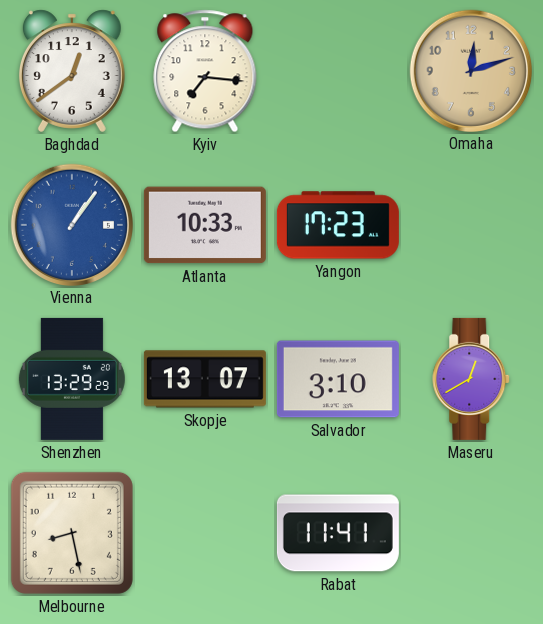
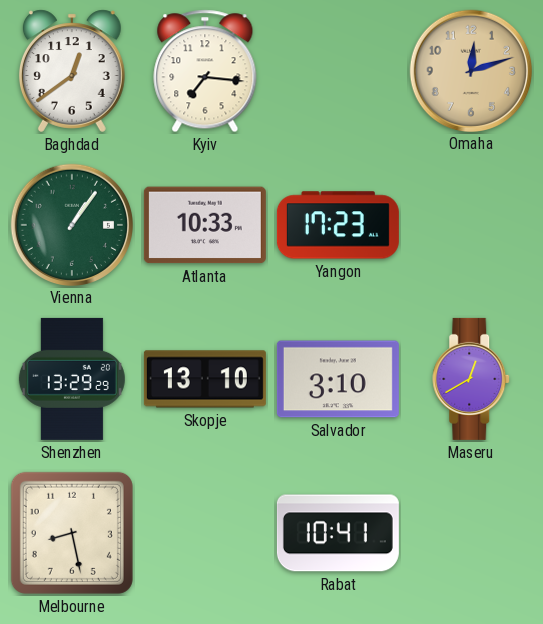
Vienna dial: blue -> green (71, 224)
Skopje: 13:07 -> 13:10 (205, 379)
Rabat: 11:41 -> 10:41 (338, 533)
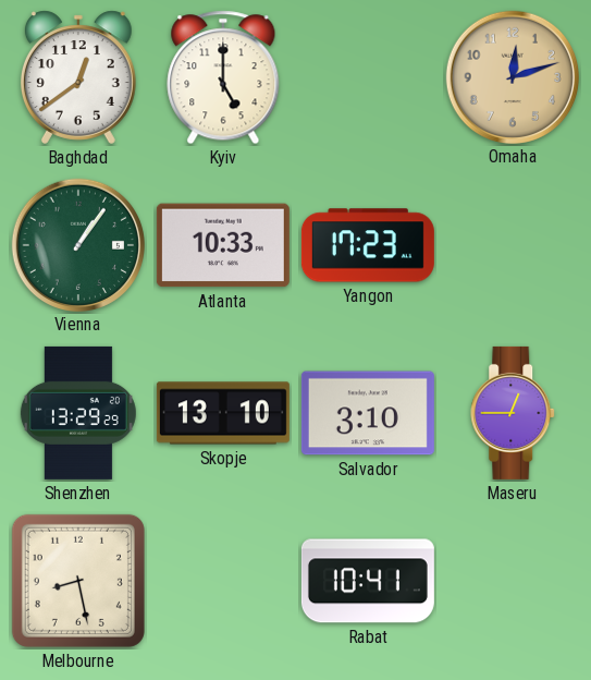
Kyiv: 7:16 -> 5:00 (223, 77)
Maseru: 12:40 -> 12:45 (514, 413)
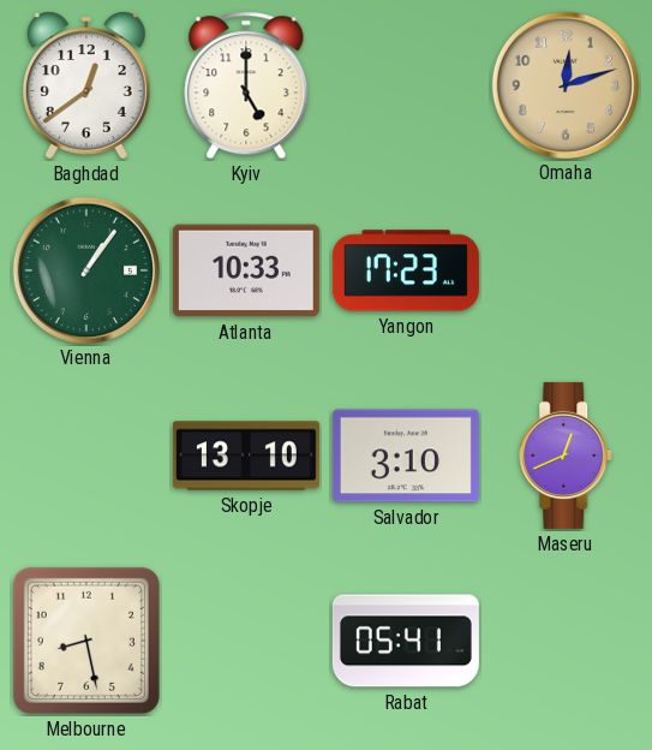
Shenzhen: 13:29 -> none (78, 413)
Maseru: 12:45 -> 12:41 (567, 456)
Rabat: 10:41 -> 05:41 (406, 641)
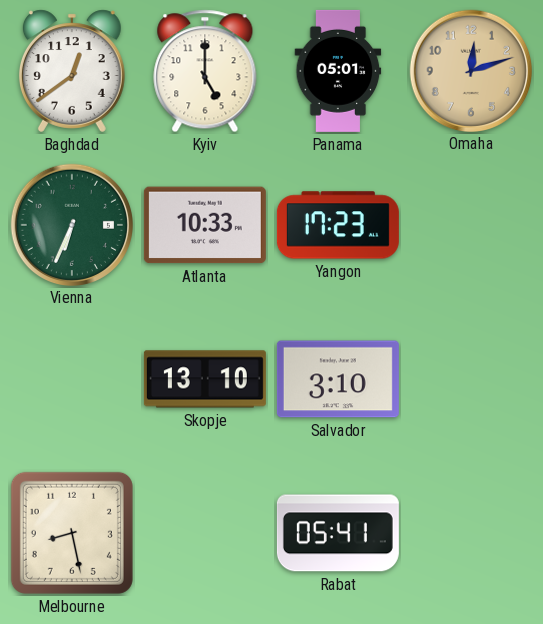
Panama: none -> 05:01 (338, 71)
Vienna: 1:06 -> 6:34 (71, 224)
Maseru: 12:41 -> none (567, 456)
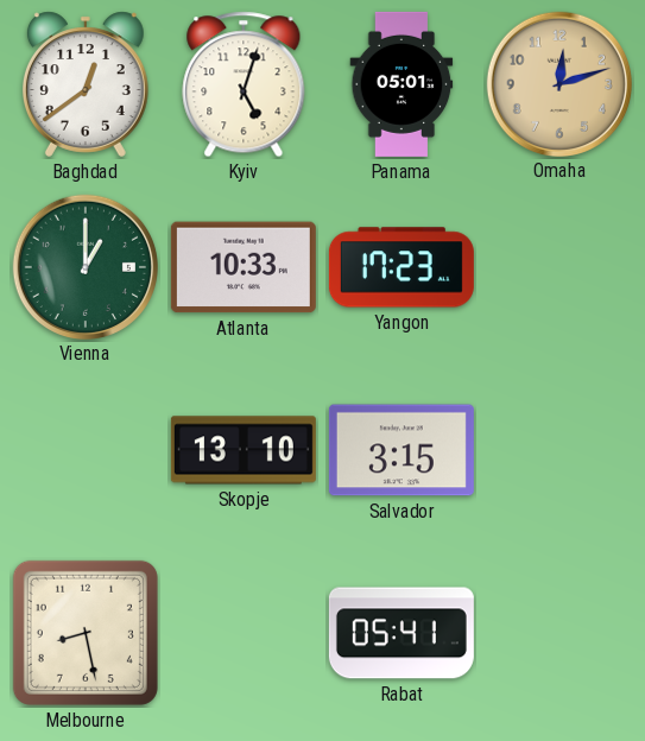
Kyiv: 5:00 -> 5:03 (244, 84)
Vienna: 6:34 -> 1:00 (84, 266)
Salvador: 3:10 -> 3:15 (401, 450)
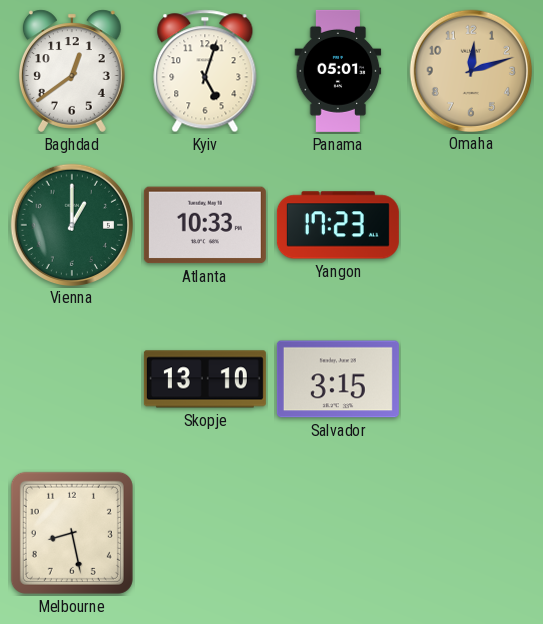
Rabat: 05:41 -> none (401, 633)
